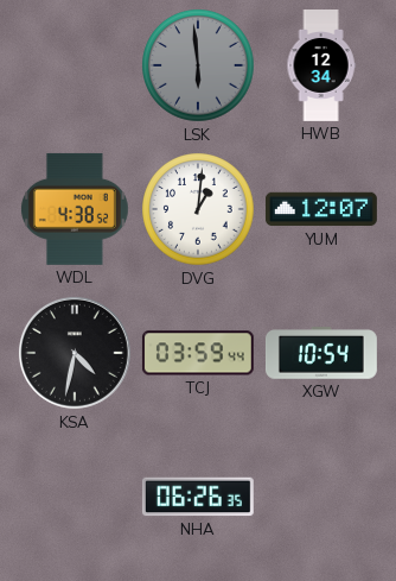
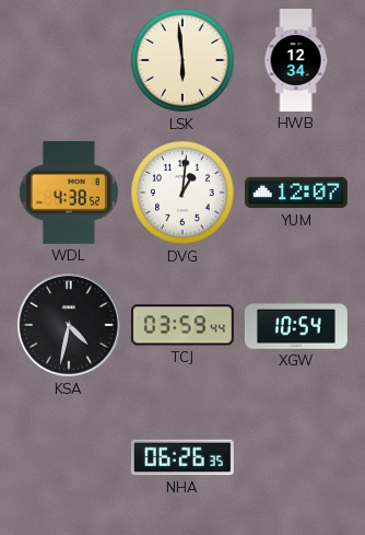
LSK dial: grey -> cream (182, 60)
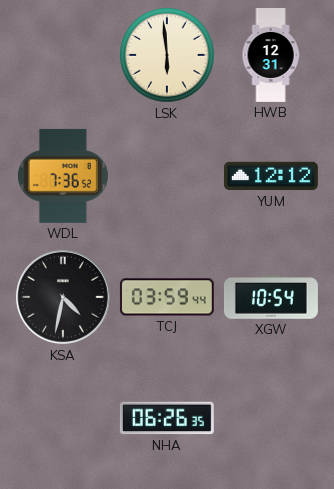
HWB: 12:34 -> 12:31 (271, 56)
WDL: 4:38 -> 7:36 (63, 176)
DVG: 1:01 -> none (182, 193)
YUM: 12:07 -> 12:12 (271, 176)
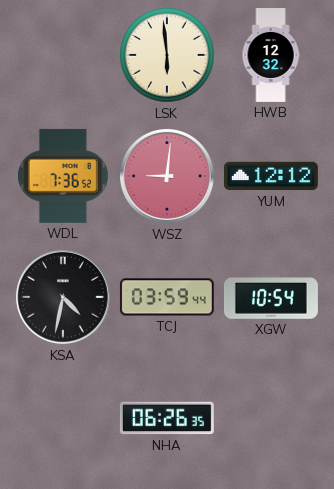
HWB: 12:31 -> 12:32 (271, 56)
WSZ: none -> 9:01 (167, 176)
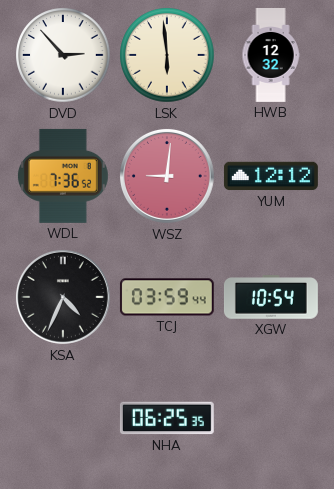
DVD: none -> 2:53 (63, 55)
KSA: 4:32 -> 4:34 (63, 297)
NHA: 06:26 -> 06:25 (167, 418)
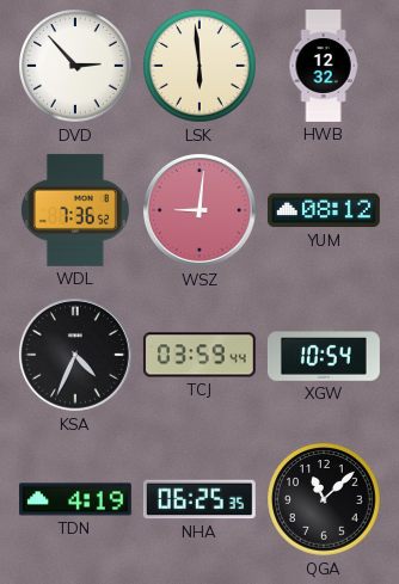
YUM: 12:12 -> 08:12 (324, 210)
TDN: none -> 4:19 (75, 499)
QGA: none -> 11:08 (324, 499)
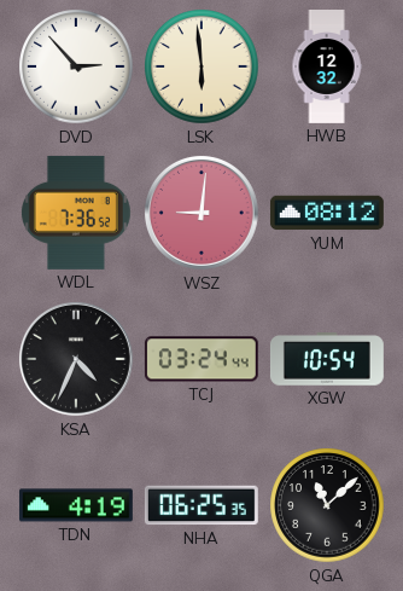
TCJ: 03:59 -> 03:24 (201, 359)
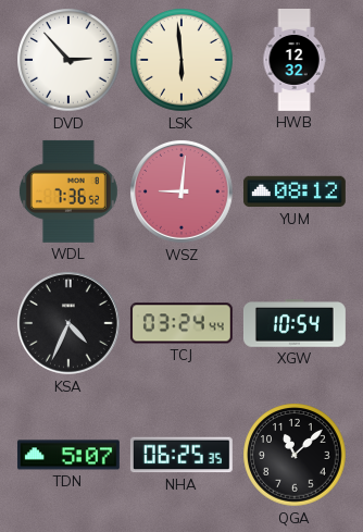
TDN: 4:19 -> 5:07 (68, 455)
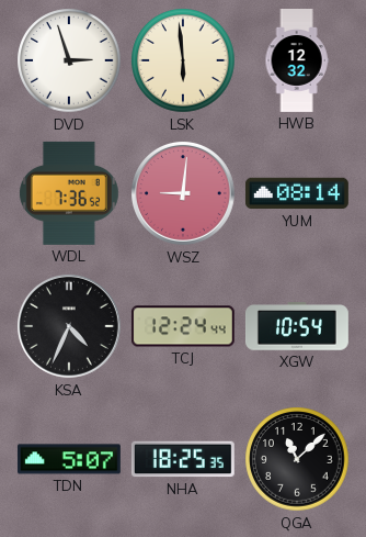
DVD: 2:53 -> 2:57 (69, 60)
YUM: 08:12 -> 08:14 (297, 193)
TCJ: 03:24 -> 12:24 (183, 326)
NHA: 06:25 -> 18:25 (183, 459)
